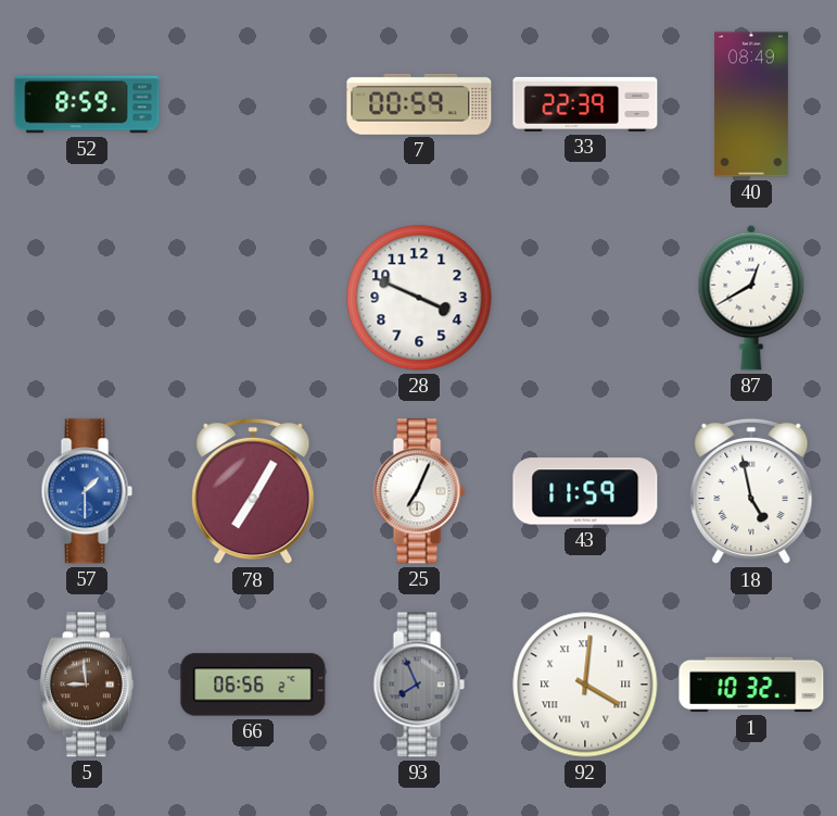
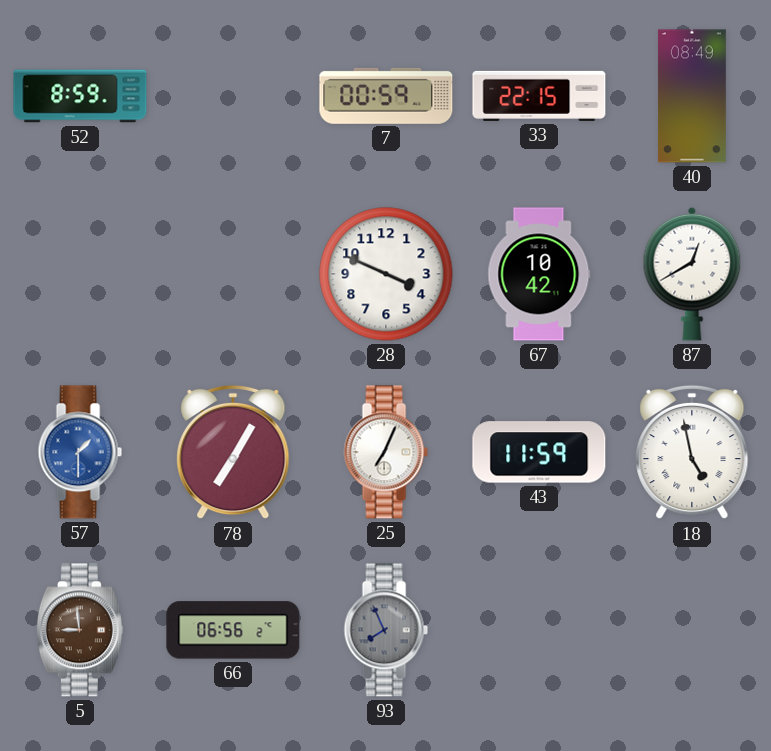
33: 22:39 -> 22:15 (539, 96)
67: none -> 10:42 (539, 274)
92: 4:01 -> none (585, 685)
1: 10:32 -> none (751, 685)
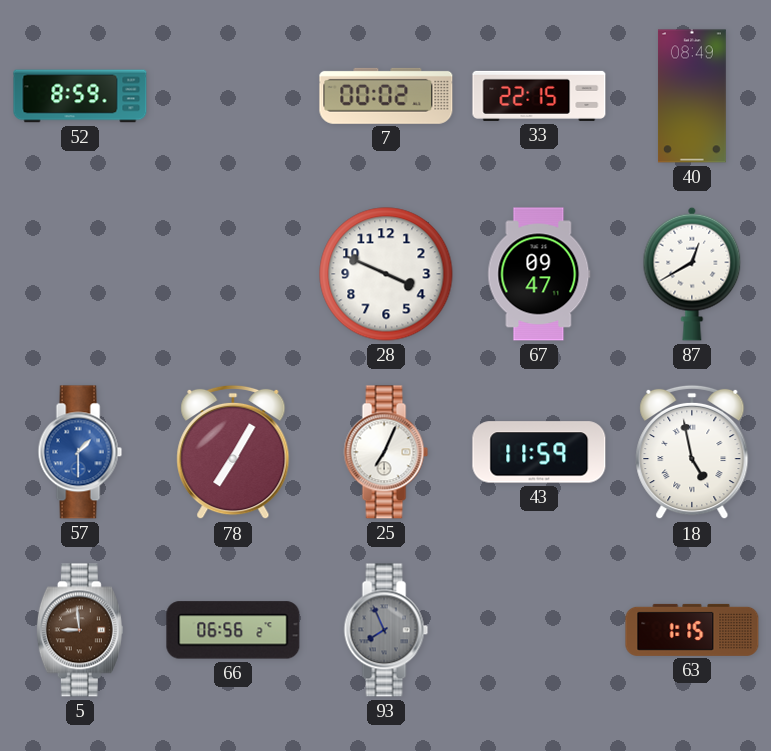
7: 00:59 -> 00:02 (386, 96)
67: 10:42 -> 09:47 (539, 274)
63: none -> 1:15 (692, 630)
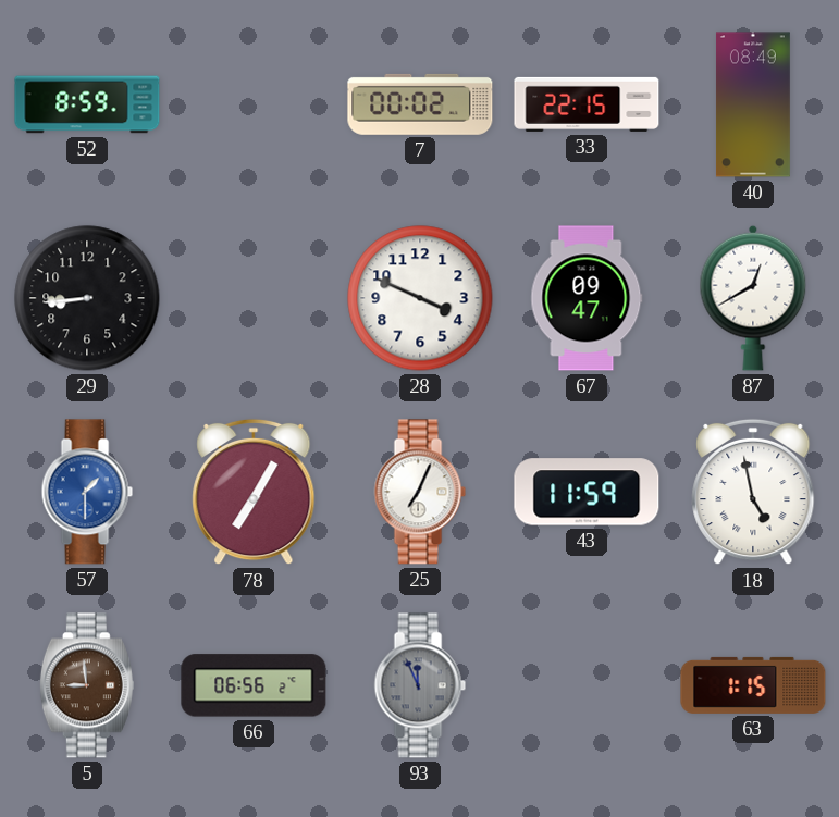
29: none -> 8:44 (87, 298)
93: 7:56 -> 11:56 (420, 685)
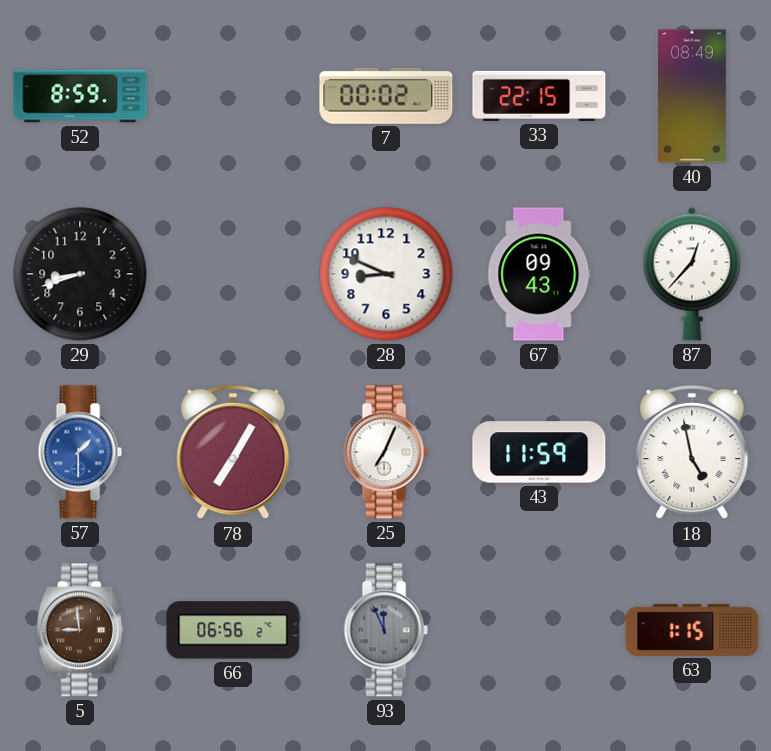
29: 8:44 -> 8:42 (80, 274)
28: 3:49 -> 8:49 (386, 274)
67: 09:47 -> 09:43 (539, 274)
87: 12:40 -> 12:37 (692, 274)
